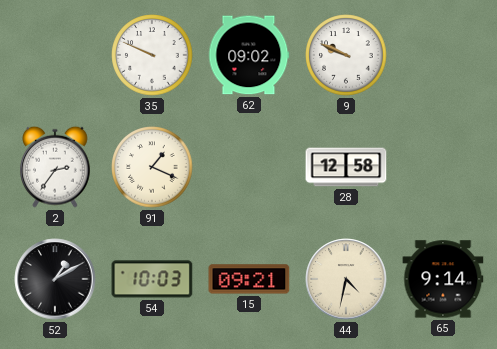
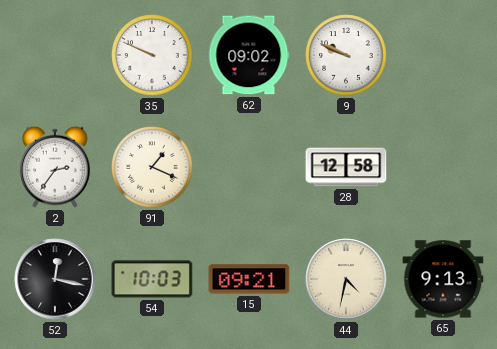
52: 1:10 -> 12:17 (55, 279)
65: 9:14 -> 9:13 (443, 279)
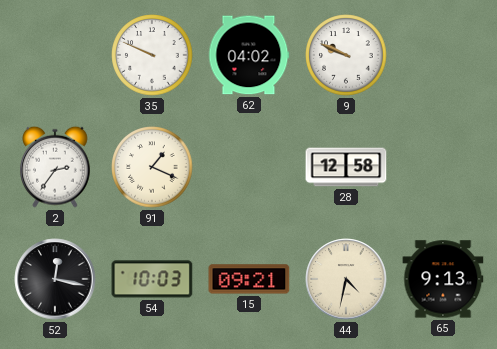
62: 09:02 -> 04:02 (249, 55)
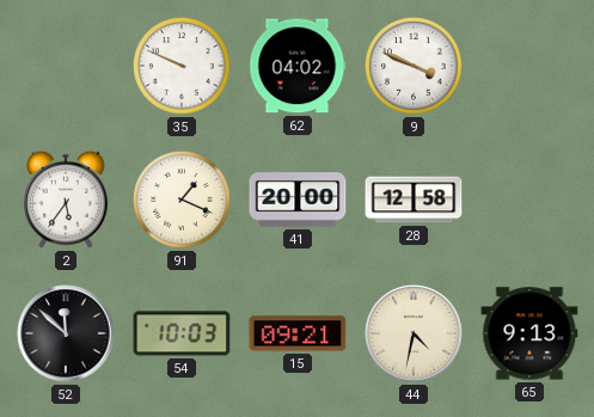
9: 9:49 -> 3:49 (414, 66)
2: 2:36 -> 5:36 (67, 200)
41: none -> 20:00 (298, 200)
52: 12:17 -> 11:52 (66, 333)
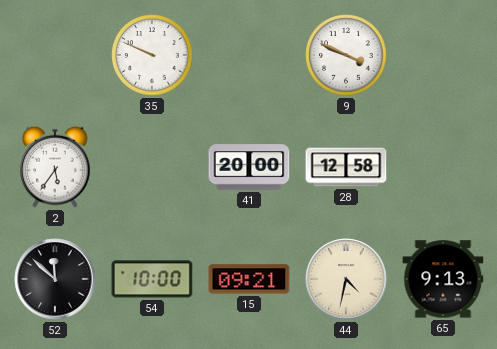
62: 04:02 -> none (298, 66)
91: 1:19 -> none (182, 200)
54: 10:03 -> 10:00 (152, 279)
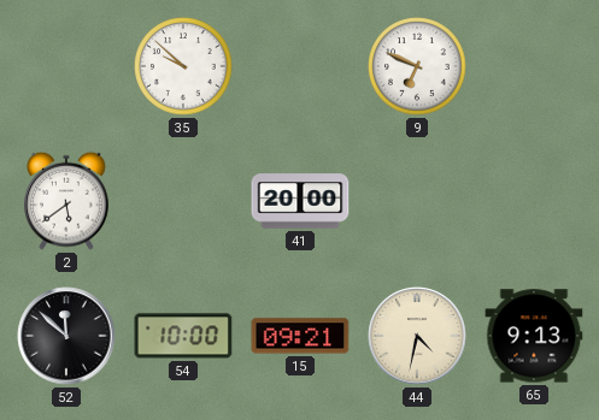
35: 9:49 -> 9:52 (183, 66)
9: 3:49 -> 6:49 (417, 66)
2: 5:36 -> 5:39 (67, 201)
28: 12:58 -> none (346, 167)
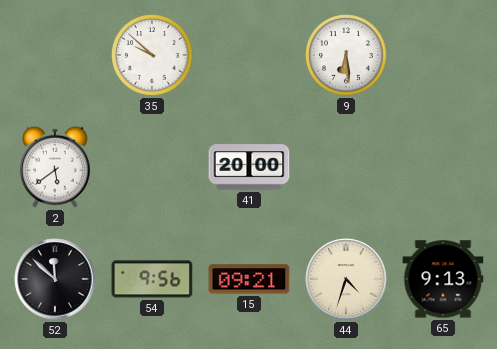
9: 6:49 -> 6:29 (346, 55)
54: 10:00 -> 9:56 (152, 279)
44: 4:32 -> 4:33 (346, 279)
